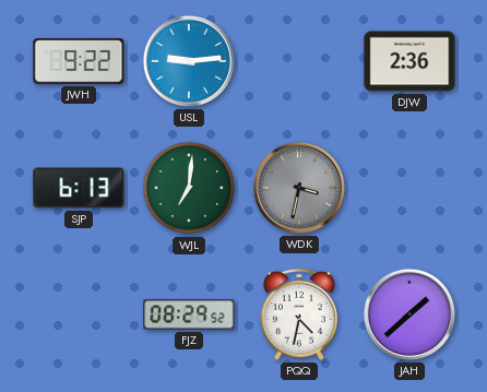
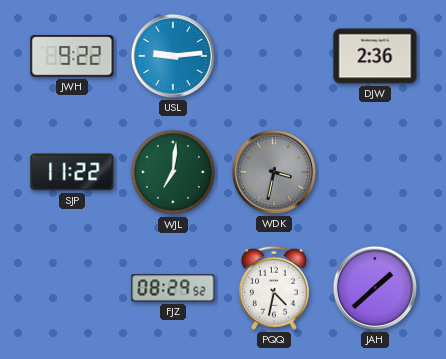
SJP: 6:13 -> 11:22 (72, 172)
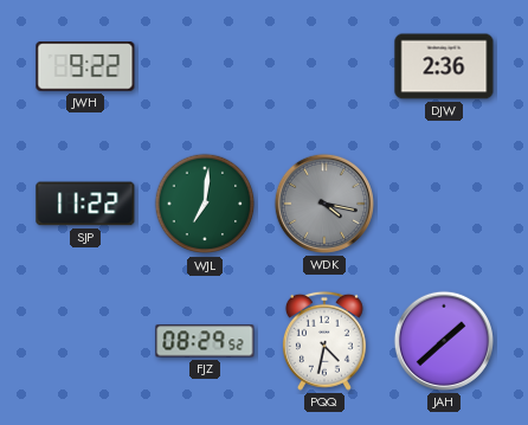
USL: 9:14 -> none (173, 56)
WDK: 3:32 -> 4:17 (324, 204)
